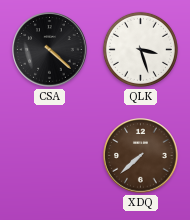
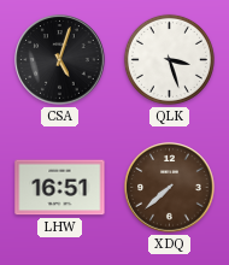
CSA: 4:22 -> 5:03 (60, 60)
LHW: none -> 16:51 (60, 188)
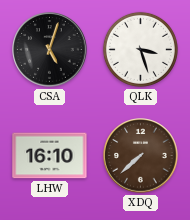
LHW: 16:51 -> 16:10 (50, 156)
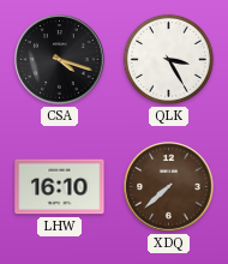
CSA: 5:03 -> 4:18 (60, 60)
QLK: 3:27 -> 3:25 (168, 59)
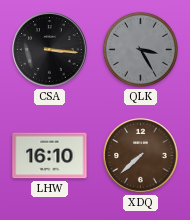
CSA: 4:18 -> 3:16 (50, 50)
QLK dial: white -> grey (140, 49)
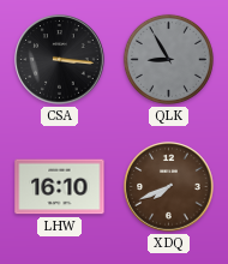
QLK: 3:25 -> 8:55 (168, 59)
XDQ: 7:38 -> 7:41 (169, 187)
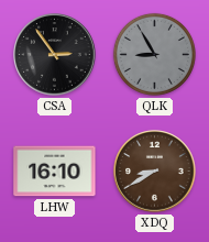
CSA: 3:16 -> 2:54 (55, 55)
XDQ: 7:41 -> 8:40 (155, 172)
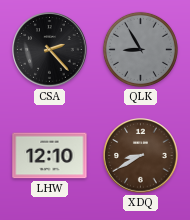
CSA: 2:54 -> 2:23 (50, 50)
LHW: 16:10 -> 12:10 (50, 156)
